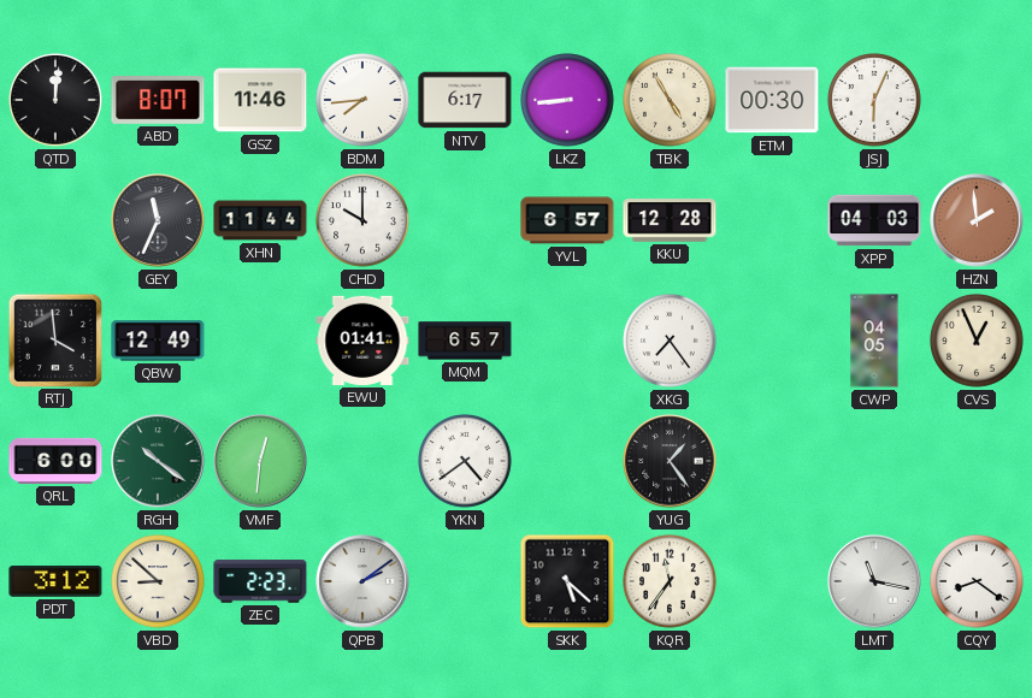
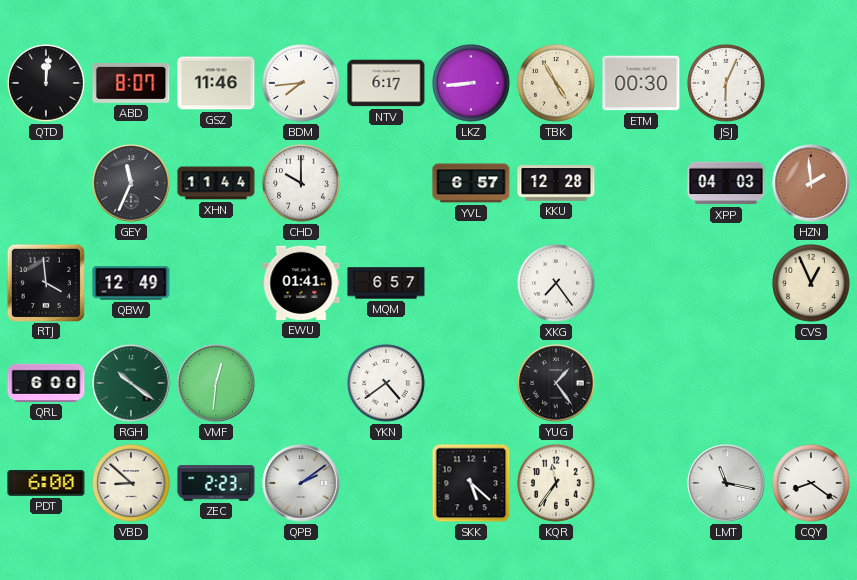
CWP: 04:05 -> none (874, 341)
PDT: 3:12 -> 6:00 (46, 483)
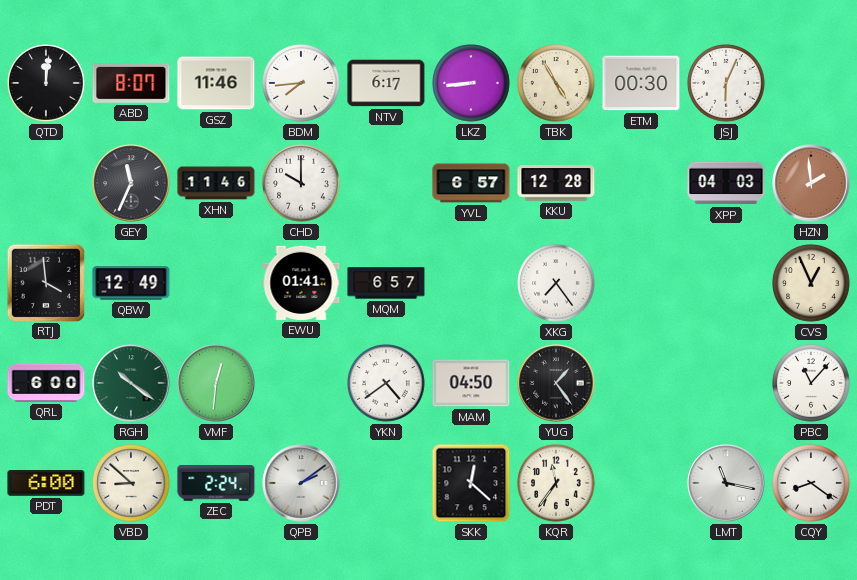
XHN: 11:44 -> 11:46 (216, 183)
MAM: none -> 04:50 (471, 383)
PBC: none -> 11:07 (811, 383)
ZEC: 2:23 -> 2:24 (216, 483)
SKK: 5:22 -> 12:22 (471, 483)
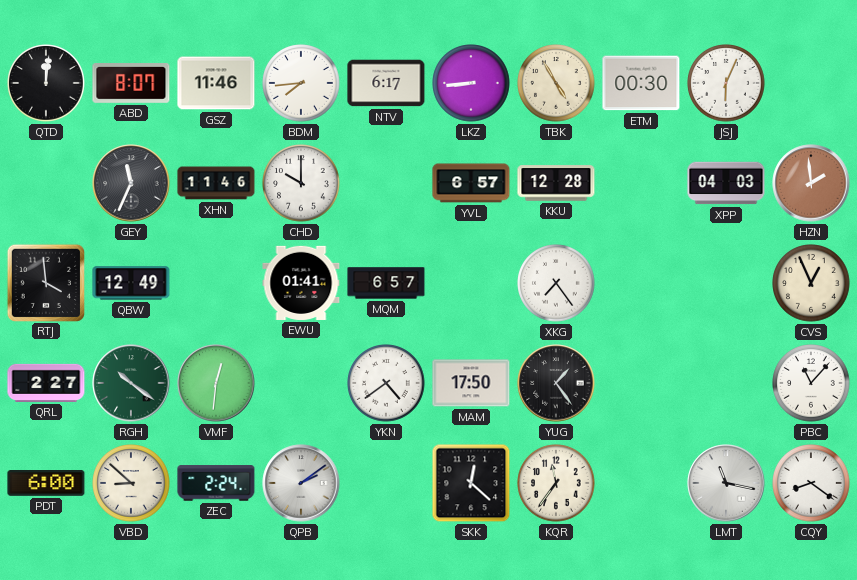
QRL: 6:00 -> 2:27 (46, 383)
MAM: 04:50 -> 17:50 (471, 383)
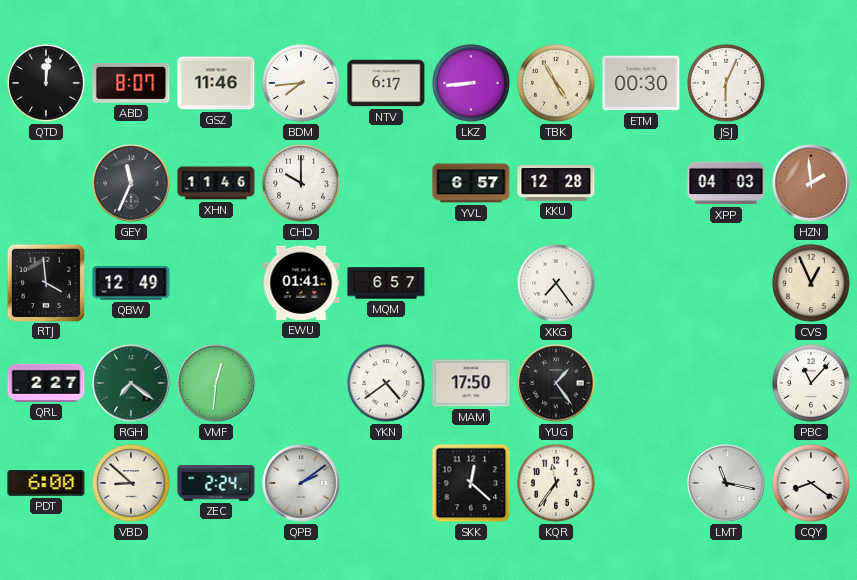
RGH: 10:21 -> 7:21 (131, 383)
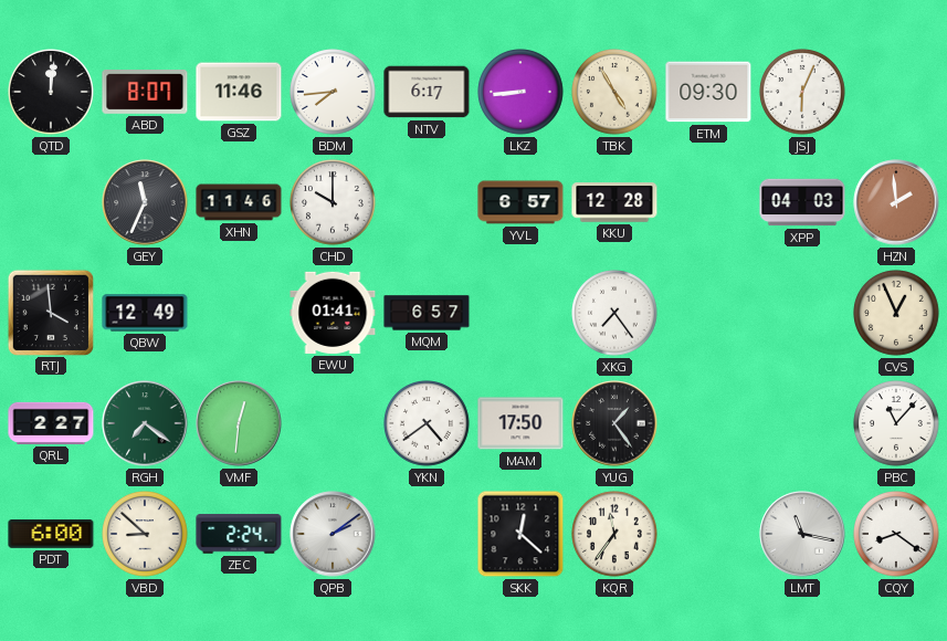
ETM: 00:30 -> 09:30 (708, 92)
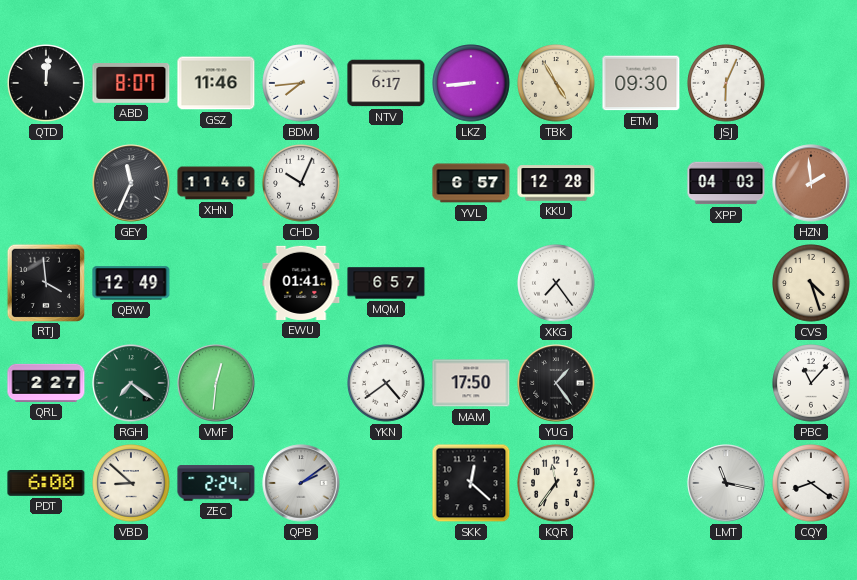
CHD: 10:00 -> 10:04 (301, 183)
CVS: 12:56 -> 4:27 (811, 283)
